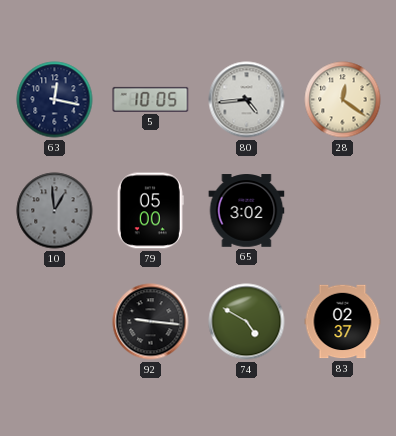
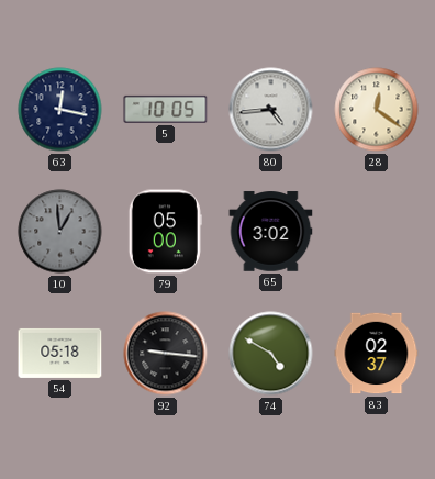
54: none -> 05:18 (60, 353)
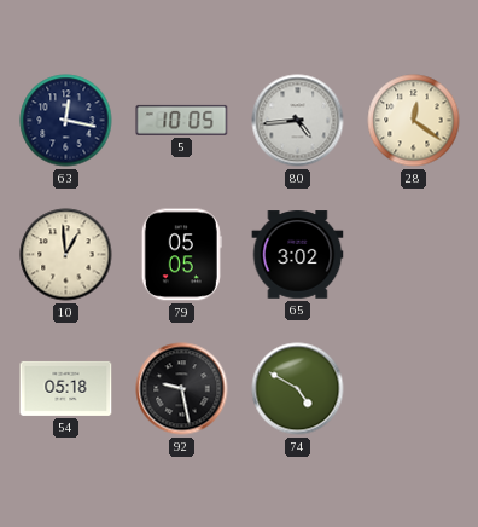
10 dial: grey -> cream (66, 255)
79: 05:00 -> 05:05 (181, 255)
92: 9:16 -> 9:28 (182, 389)
83: 02:37 -> none (377, 354)
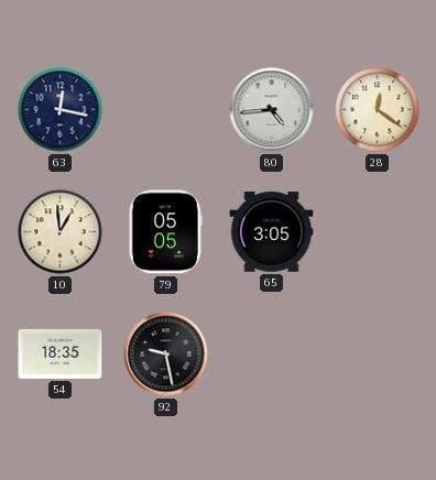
5: 10:05 -> none (182, 120)
65: 3:02 -> 3:05 (272, 232)
54: 05:18 -> 18:35 (61, 353)
74: 4:50 -> none (298, 389)
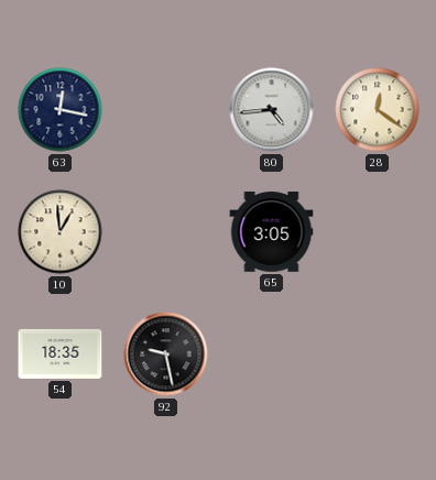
79: 05:05 -> none (165, 232)
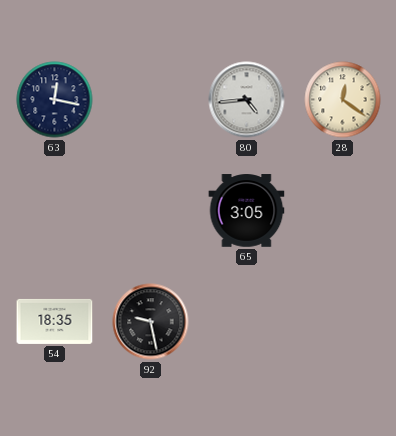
10: 12:59 -> none (61, 232)
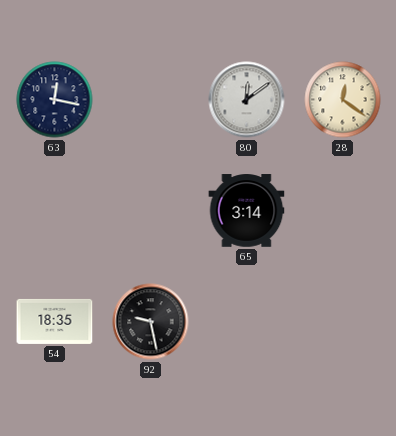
80: 4:44 -> 12:09 (247, 100)
65: 3:05 -> 3:14 (247, 211)
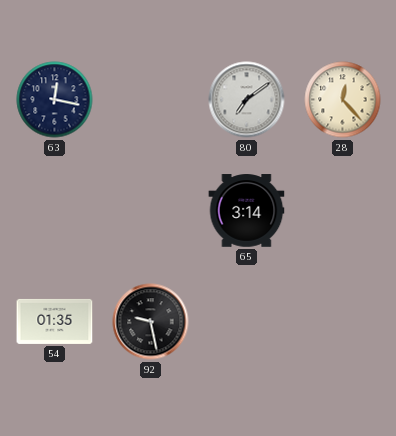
80: 12:09 -> 7:09 (247, 100)
28: 12:21 -> 12:23 (343, 100)
54: 18:35 -> 01:35 (55, 321)
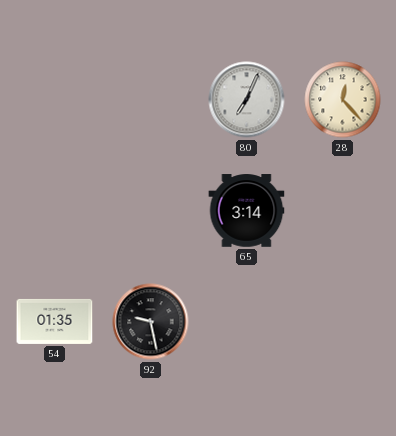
63: 12:17 -> none (55, 100)
80: 7:09 -> 7:04 (247, 100)
